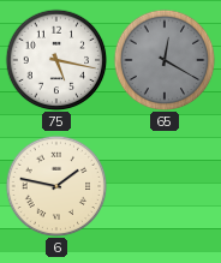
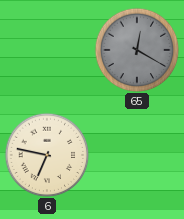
75: 5:17 -> none (56, 60)
6: 1:47 -> 6:47 (47, 155)
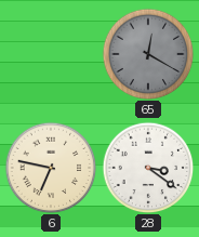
28: none -> 3:21 (148, 168)
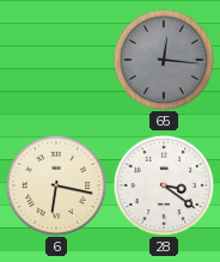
65: 12:20 -> 12:16 (164, 60)
6: 6:47 -> 6:17 (56, 185)
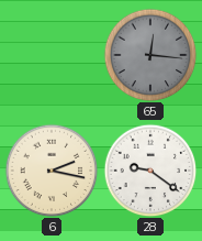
6: 6:17 -> 2:17 (52, 171)
28: 3:21 -> 9:21 (150, 171)
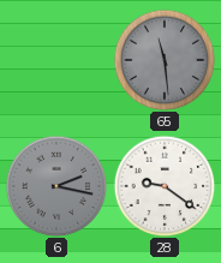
65: 12:16 -> 11:29 (165, 60)
6 dial: cream -> grey (56, 186)
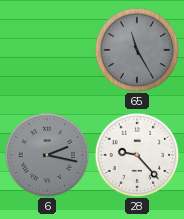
65: 11:29 -> 11:25 (137, 50)
28: 9:21 -> 9:23 (137, 155)
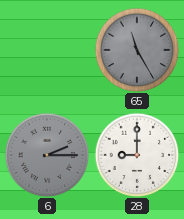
6: 2:17 -> 2:15 (47, 155)
28: 9:23 -> 9:00 (137, 155)
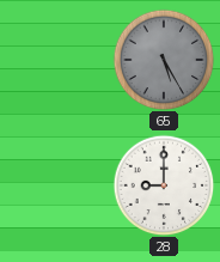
65: 11:25 -> 5:25 (164, 60)
6: 2:15 -> none (47, 155)
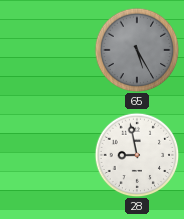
28: 9:00 -> 8:58 (137, 155)
